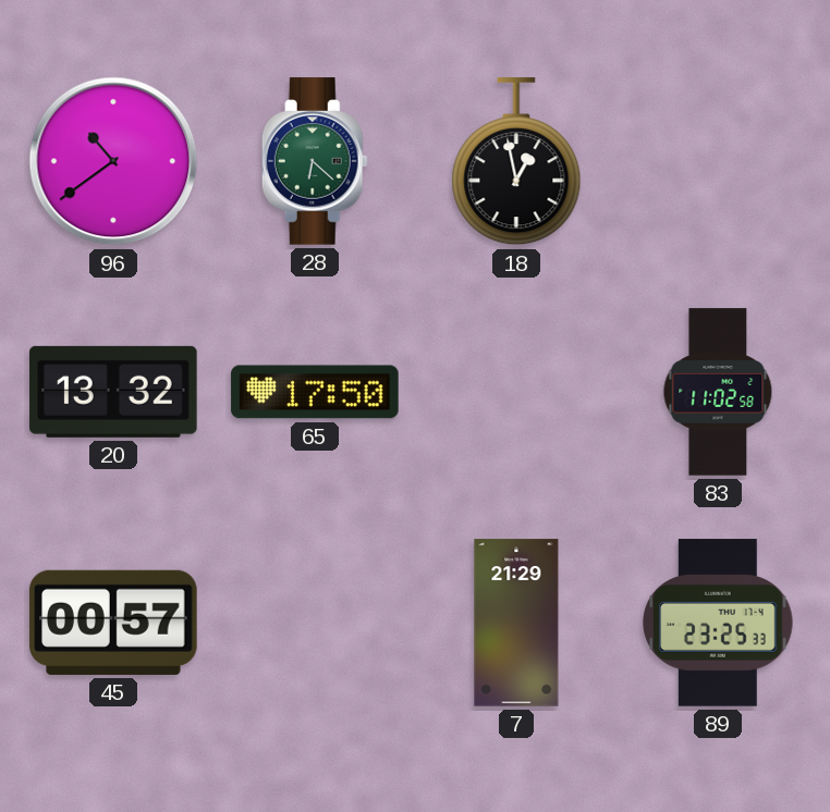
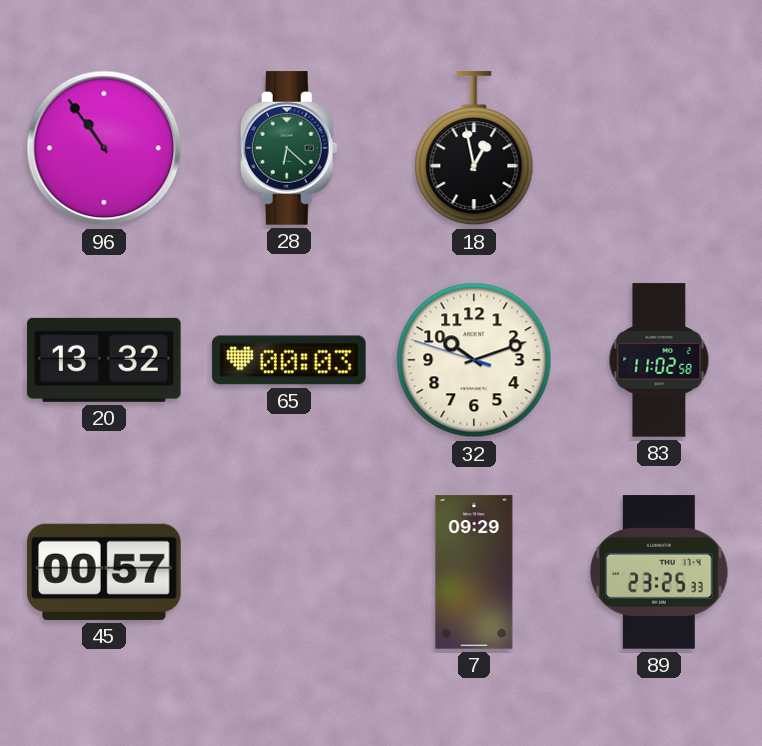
96: 10:39 -> 10:54 (104, 148)
65: 17:50 -> 00:03 (289, 360)
32: none -> 10:11 (474, 360)
7: 21:29 -> 09:29 (474, 572)
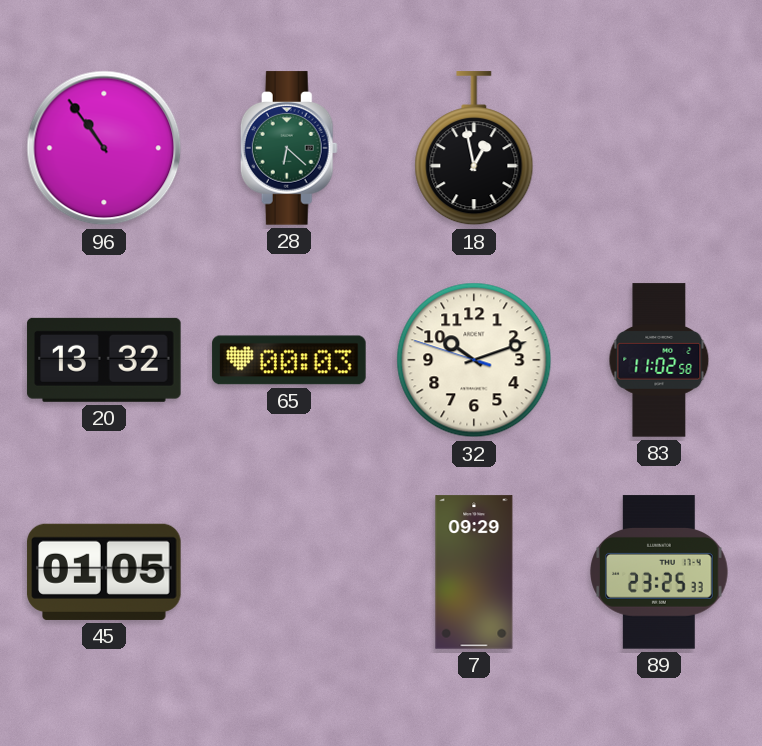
45: 00:57 -> 01:05 (104, 572)
